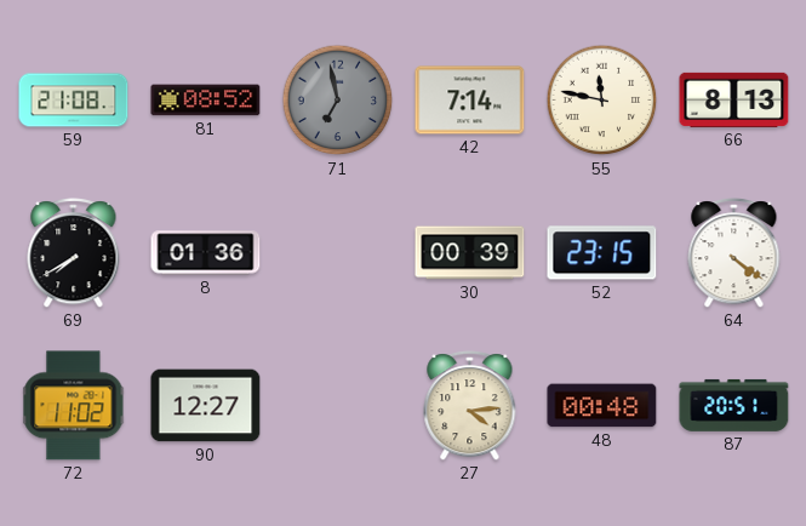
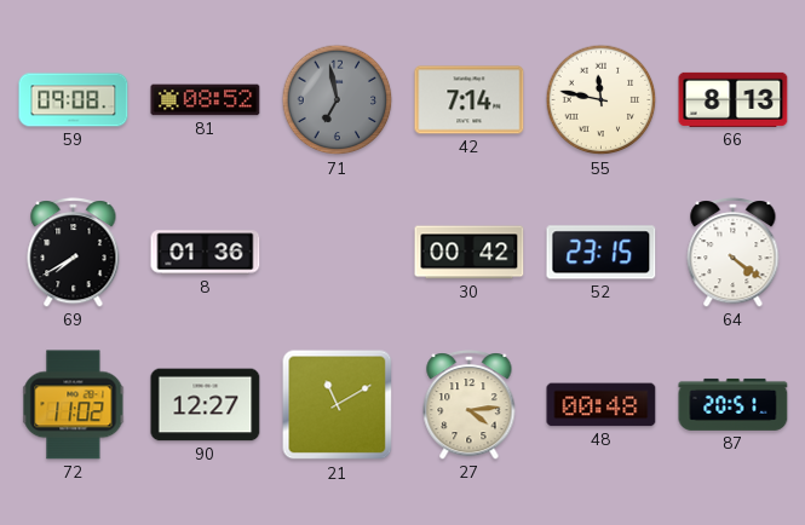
59: 21:08 -> 09:08 (74, 100)
30: 00:39 -> 00:42 (470, 253)
21: none -> 11:10 (338, 405)
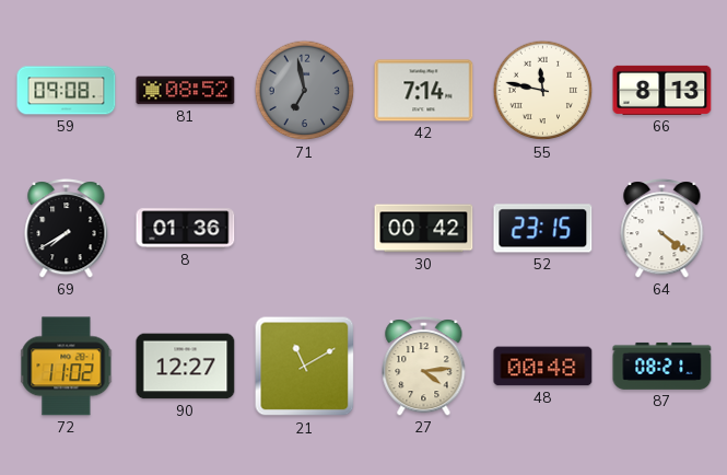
87: 20:51 -> 08:21 (662, 366)
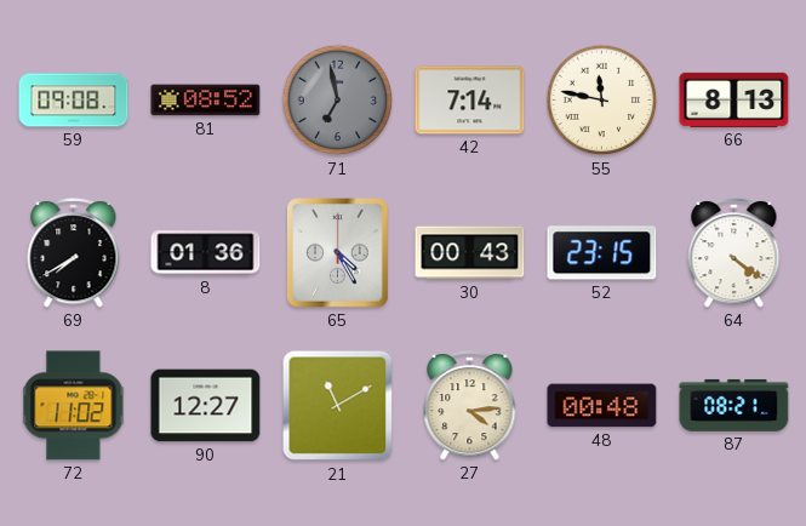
65: none -> 4:25 (338, 253)
30: 00:42 -> 00:43 (470, 253)
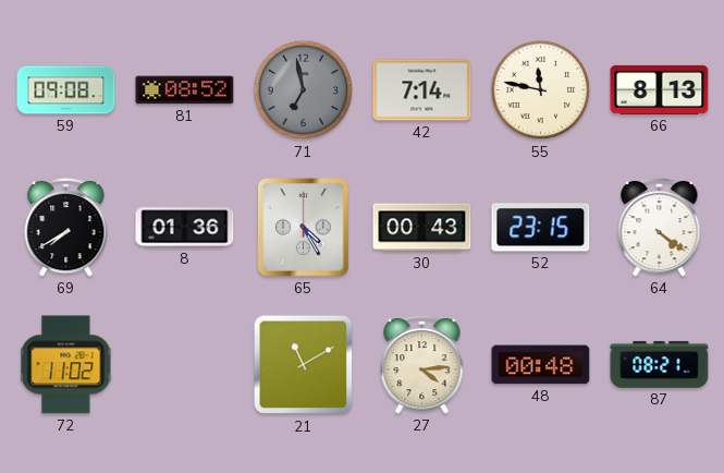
90: 12:27 -> none (206, 406)
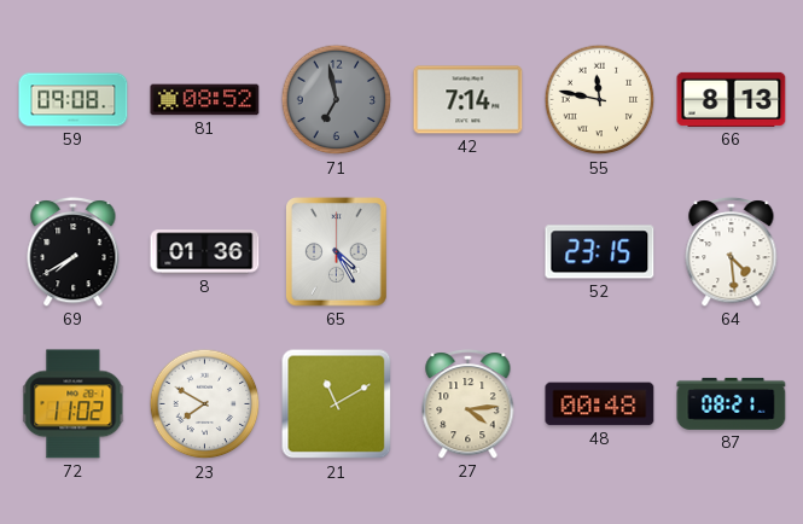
30: 00:43 -> none (422, 228)
64: 4:21 -> 4:29 (732, 252)
23: none -> 7:50 (205, 404)
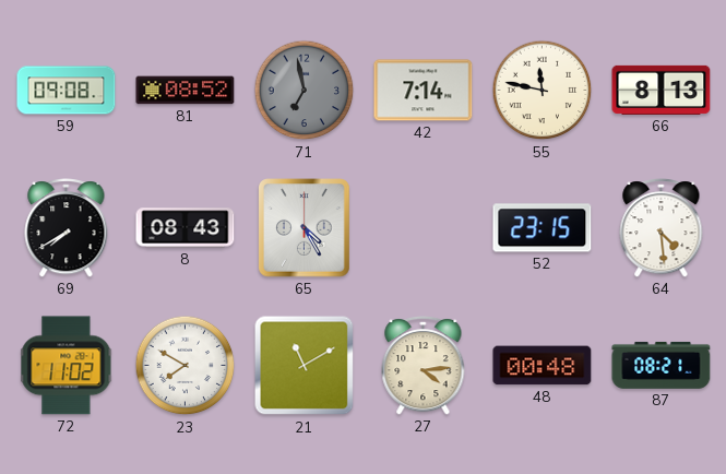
8: 01:36 -> 08:43 (186, 228)
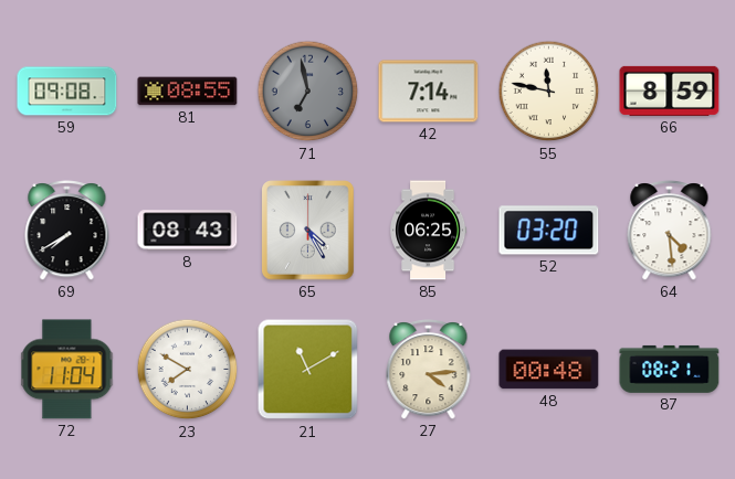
81: 08:52 -> 08:55 (188, 92)
66: 8:13 -> 8:59 (670, 91)
85: none -> 06:25 (429, 231)
52: 23:15 -> 03:20 (549, 231)
72: 11:02 -> 11:04 (67, 370)
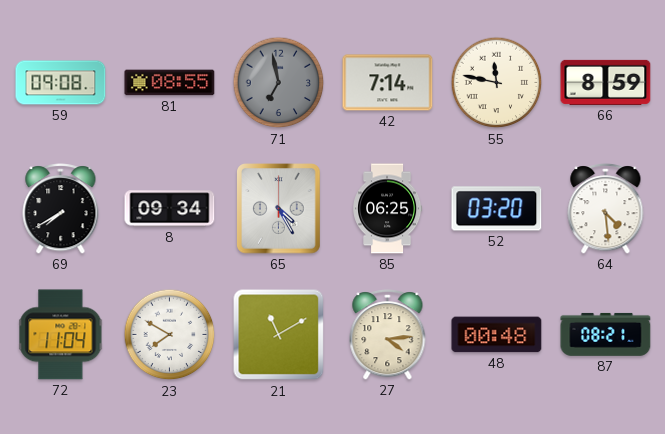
8: 08:43 -> 09:34 (170, 209)
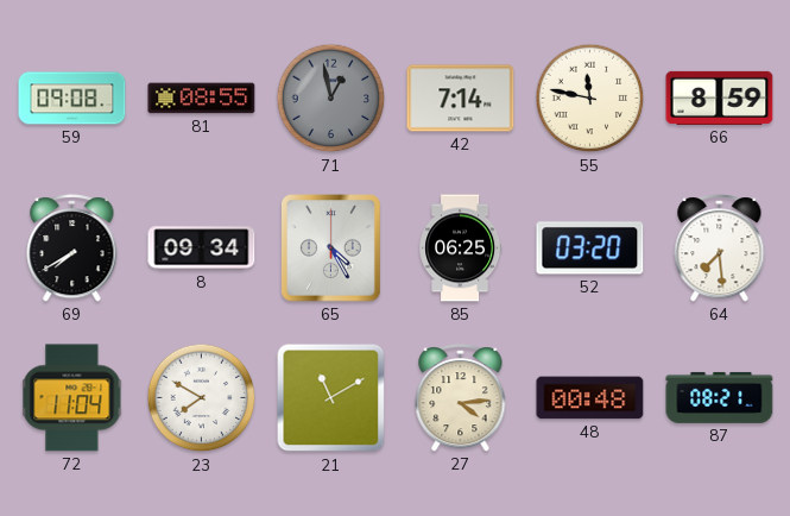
71: 6:58 -> 12:58 (331, 99)
64: 4:29 -> 7:29 (720, 248)
